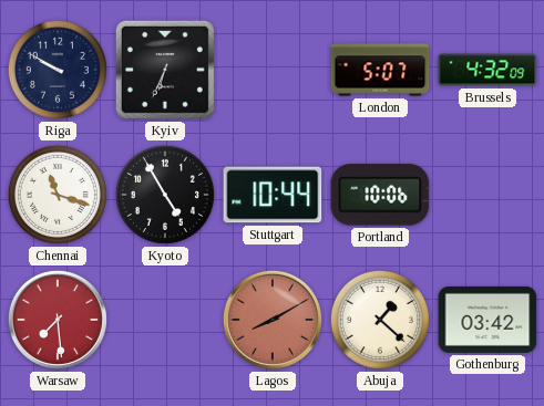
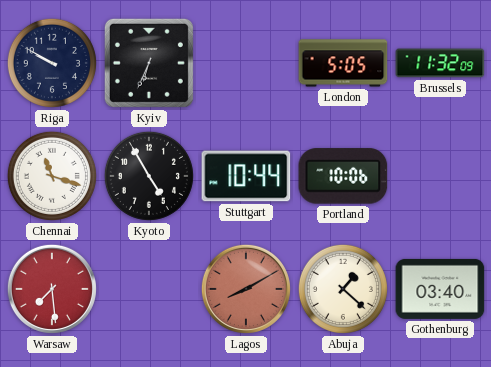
London: 5:07 -> 5:05 (343, 63)
Brussels: 4:32 -> 11:32 (440, 63)
Gothenburg: 03:42 -> 03:40 (440, 289)
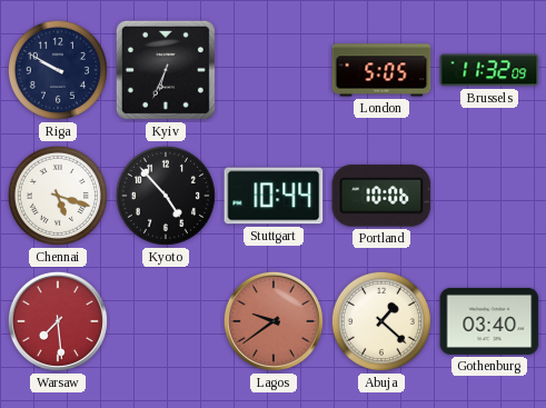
Chennai: 11:18 -> 5:18 (58, 196)
Kyoto: 4:55 -> 4:53 (166, 196)
Lagos: 8:10 -> 9:39 (274, 321)
